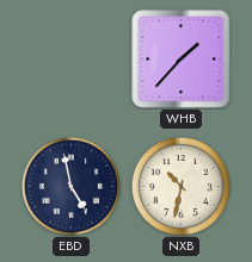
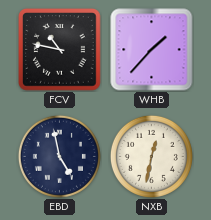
FCV: none -> 10:47 (60, 50)
NXB: 10:32 -> 12:32 (151, 156)
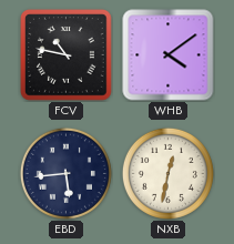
WHB: 1:37 -> 4:09 (169, 55)
EBD: 4:58 -> 5:44 (65, 173)
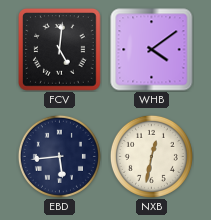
FCV: 10:47 -> 5:01 (60, 50)
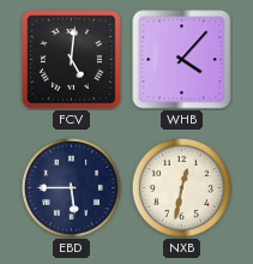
WHB: 4:09 -> 4:07 (182, 60)
EBD: 5:44 -> 5:45 (71, 187)
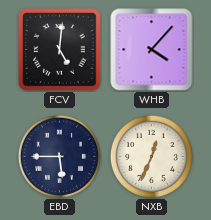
NXB: 12:32 -> 12:34 (151, 156)
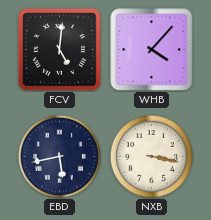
EBD: 5:45 -> 5:43 (59, 156)
NXB: 12:34 -> 3:17 (151, 156)
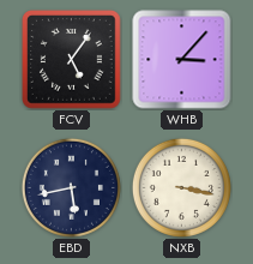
FCV: 5:01 -> 5:06 (72, 60)
WHB: 4:07 -> 3:07 (182, 60)
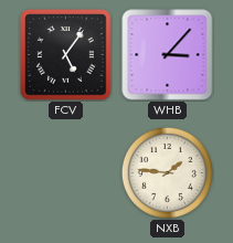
EBD: 5:43 -> none (71, 187)
NXB: 3:17 -> 1:46 (167, 172)
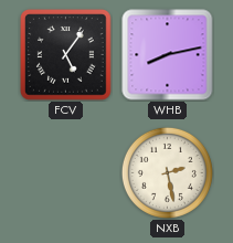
WHB: 3:07 -> 8:13 (168, 55)
NXB: 1:46 -> 2:28 (167, 172)
